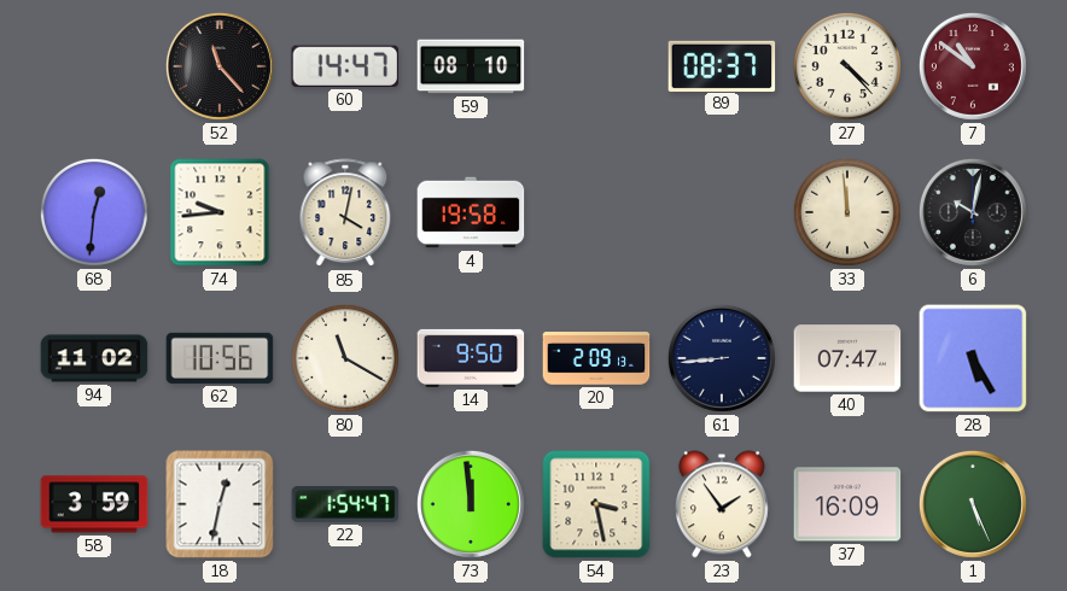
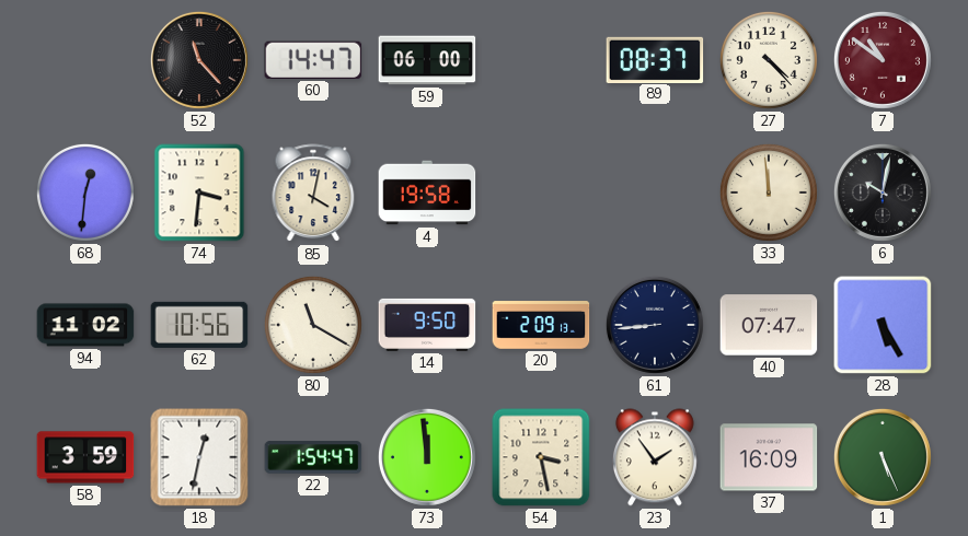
59: 08:10 -> 06:00 (427, 60)
74: 9:44 -> 3:31 (199, 193)
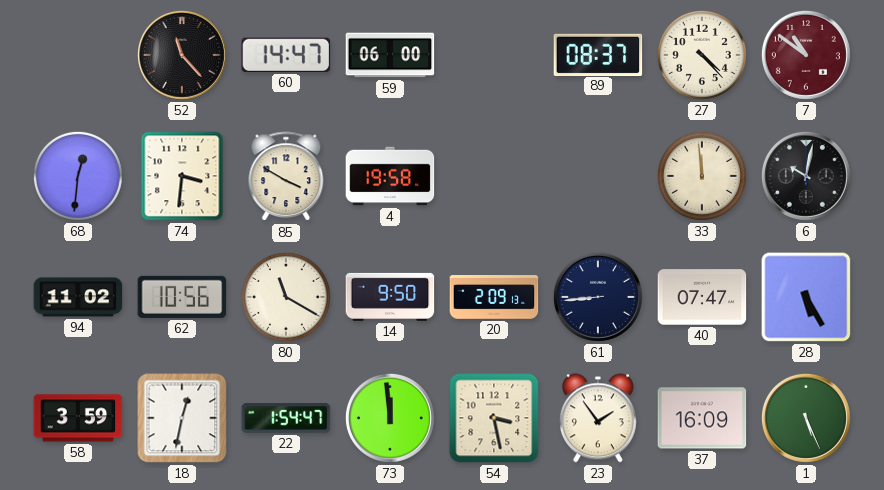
85: 4:02 -> 3:50 (286, 177)
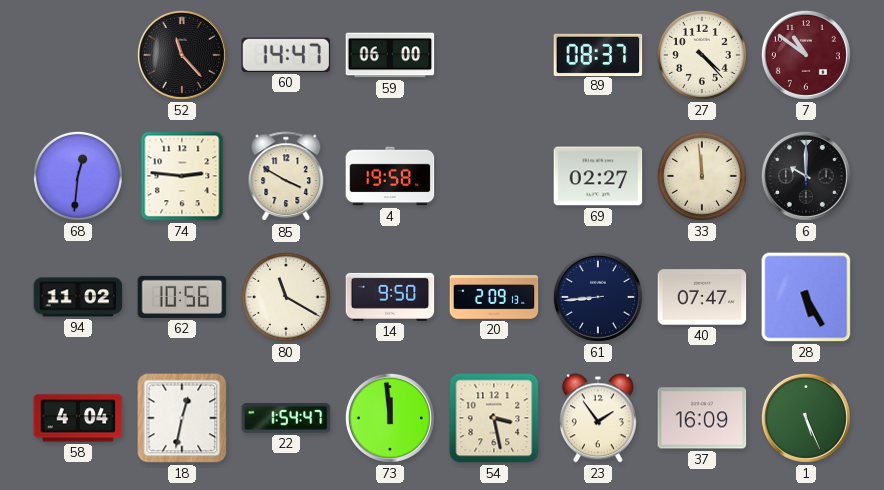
74: 3:31 -> 2:46 (182, 176)
69: none -> 02:27 (598, 176)
6: 10:02 -> 10:00 (806, 176)
58: 3:59 -> 4:04 (78, 418)
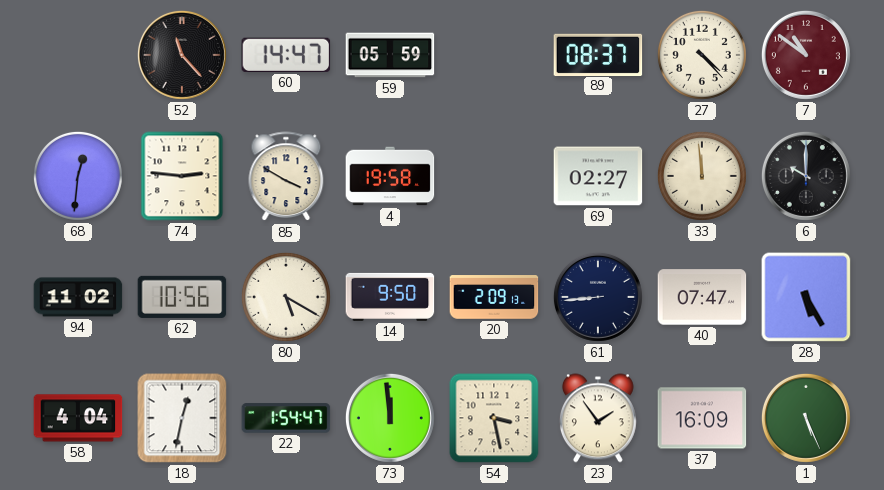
59: 06:00 -> 05:59 (390, 55)
80: 11:20 -> 5:20 (286, 297)
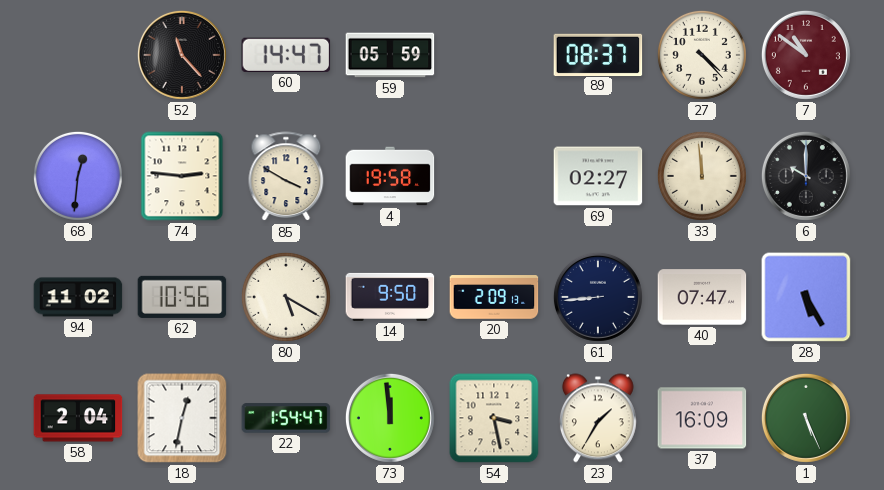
58: 4:04 -> 2:04 (78, 418)
23: 1:54 -> 1:35 (598, 418)
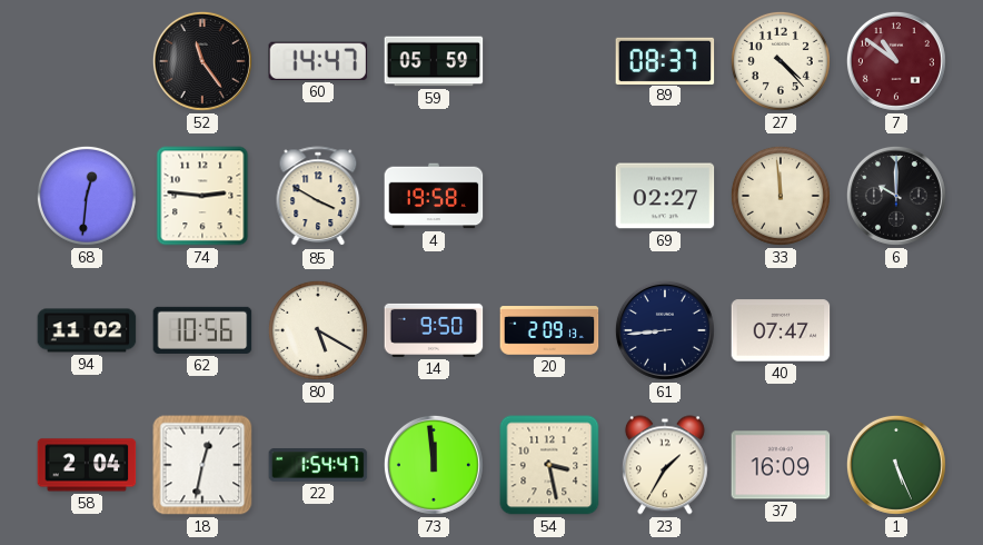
52: 11:23 -> 11:24 (202, 61)
28: 5:25 -> none (806, 297)
